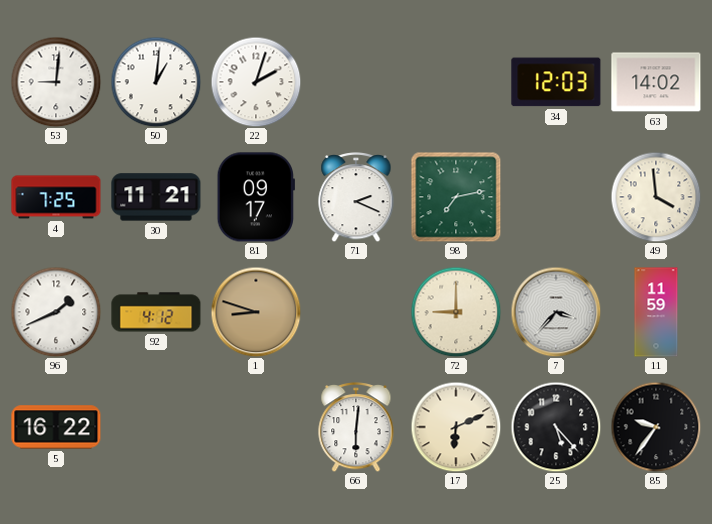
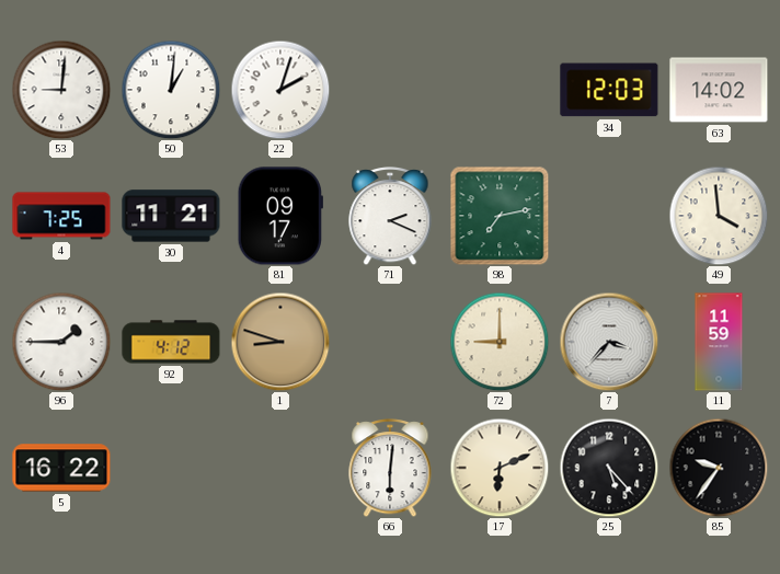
96: 1:41 -> 1:45 (61, 342)
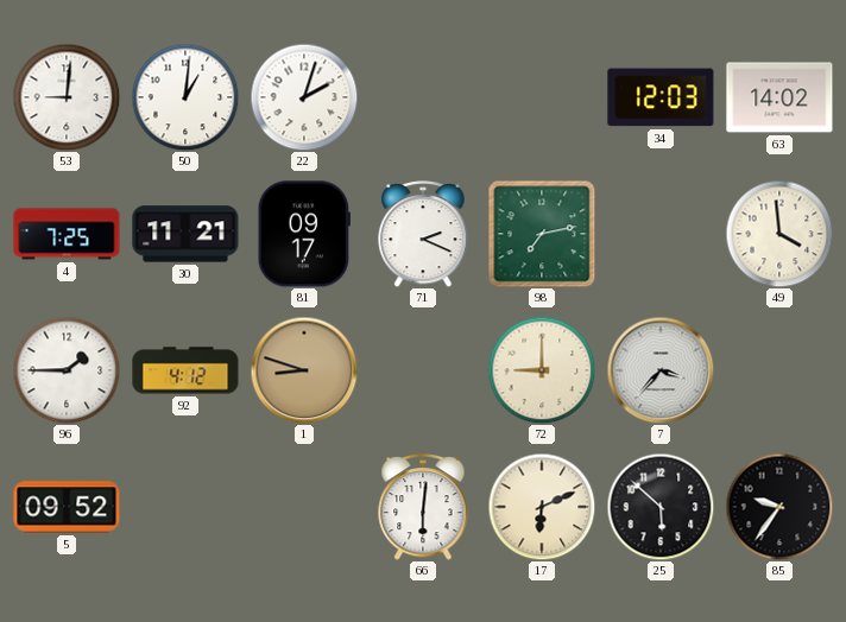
11: 11:59 -> none (719, 342)
5: 16:22 -> 09:52 (67, 507)
25: 5:23 -> 5:52 (661, 507)
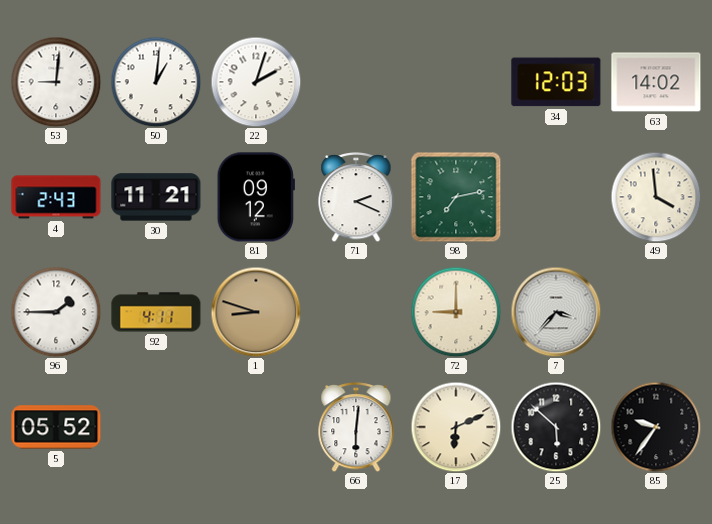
4: 7:25 -> 2:43 (56, 197)
81: 09:17 -> 09:12 (256, 197)
92: 4:12 -> 4:11 (156, 312)
5: 09:52 -> 05:52 (56, 427)
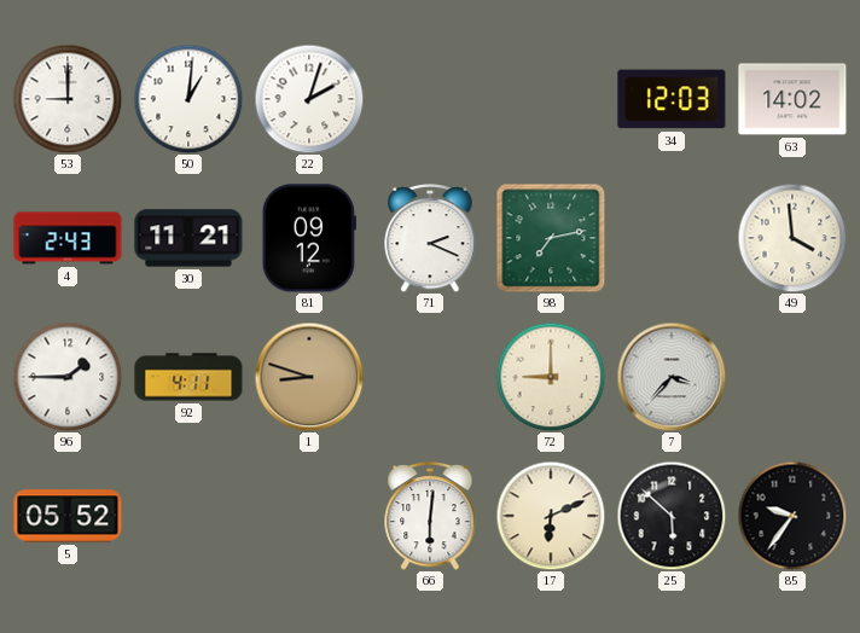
53: 9:01 -> 9:00 (68, 99)
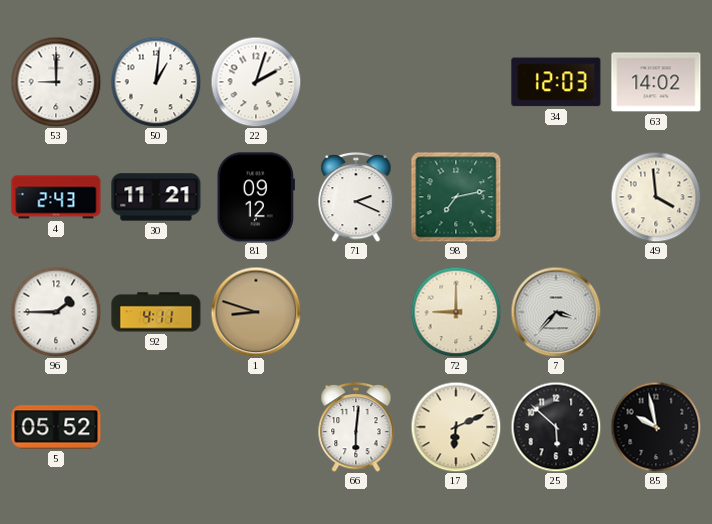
85: 9:36 -> 9:58 (656, 427)
